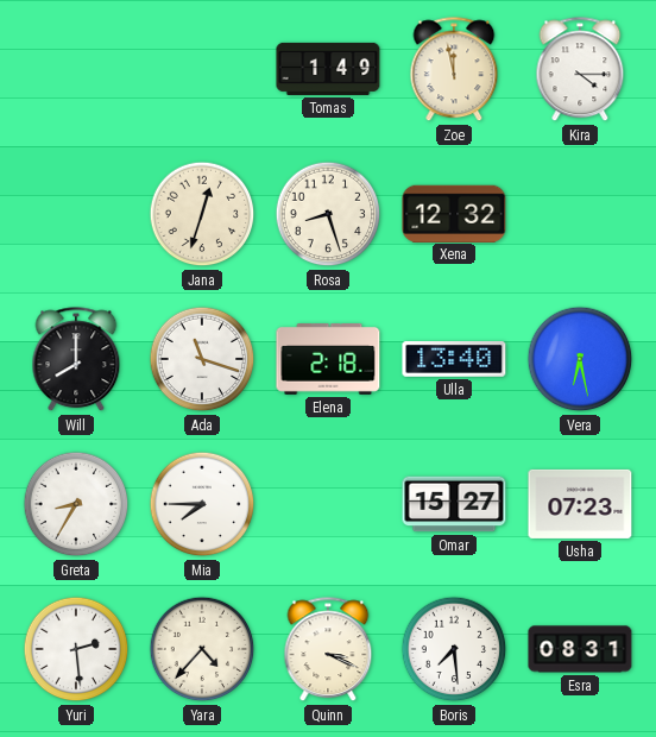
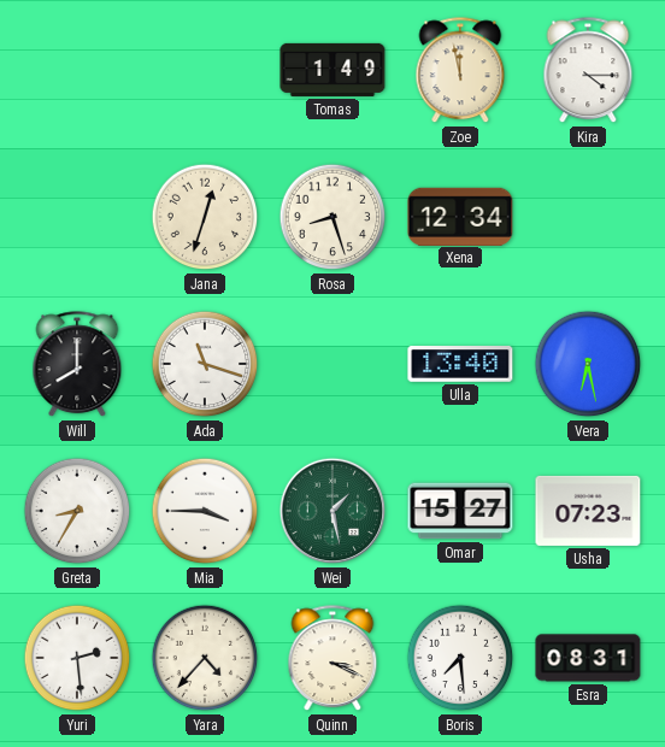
Xena: 12:32 -> 12:34 (460, 216)
Elena: 2:18 -> none (328, 360)
Mia: 7:45 -> 3:45 (205, 511)
Wei: none -> 1:28 (332, 511)
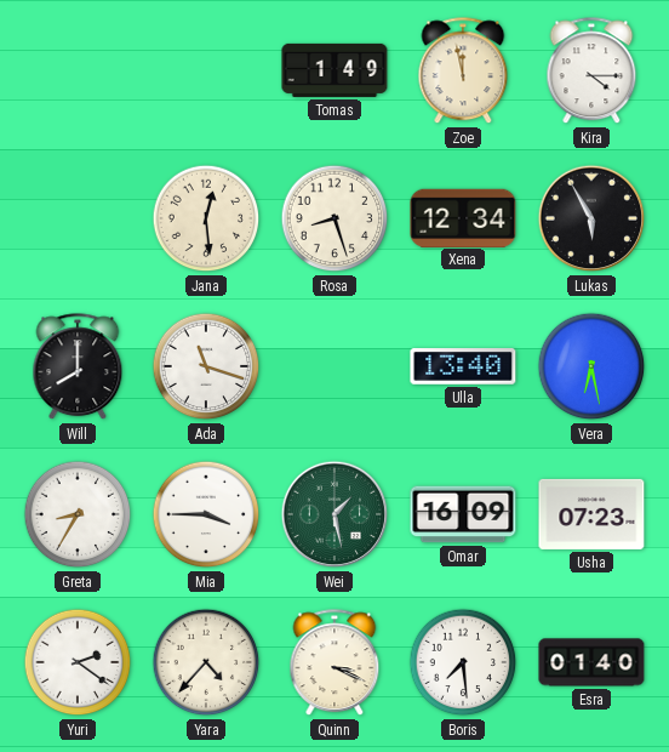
Jana: 12:33 -> 12:29 (206, 218)
Lukas: none -> 5:55 (591, 218)
Omar: 15:27 -> 16:09 (463, 514)
Yuri: 2:29 -> 2:21 (78, 662)
Esra: 08:31 -> 01:40 (591, 662)
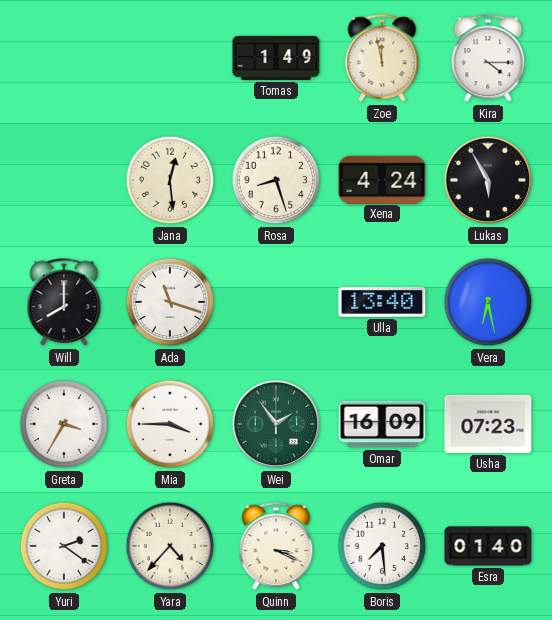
Xena: 12:34 -> 4:24 (382, 179)
Greta: 8:35 -> 3:35 (64, 424)
Wei: 1:28 -> 1:54 (276, 424)
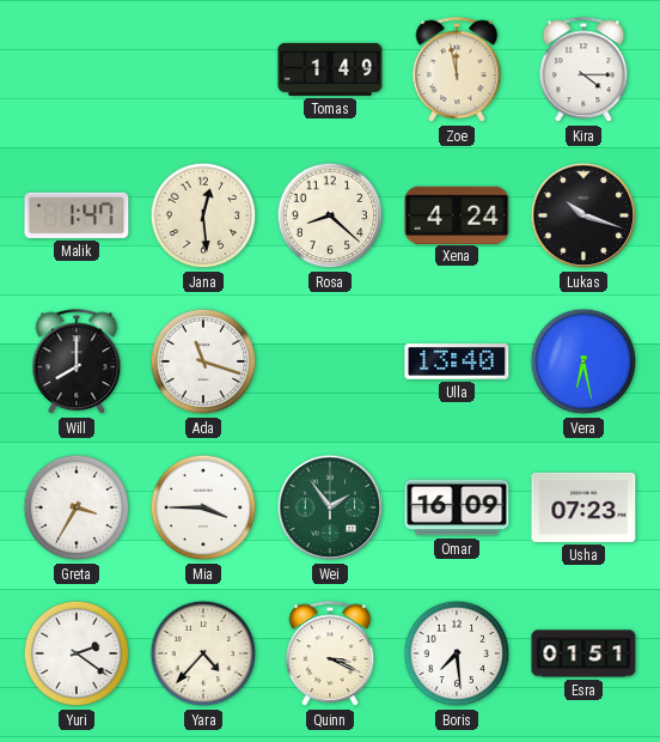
Malik: none -> 1:47 (77, 215)
Rosa: 8:27 -> 8:22 (330, 215)
Lukas: 5:55 -> 10:18 (583, 215)
Esra: 01:40 -> 01:51 (583, 653)
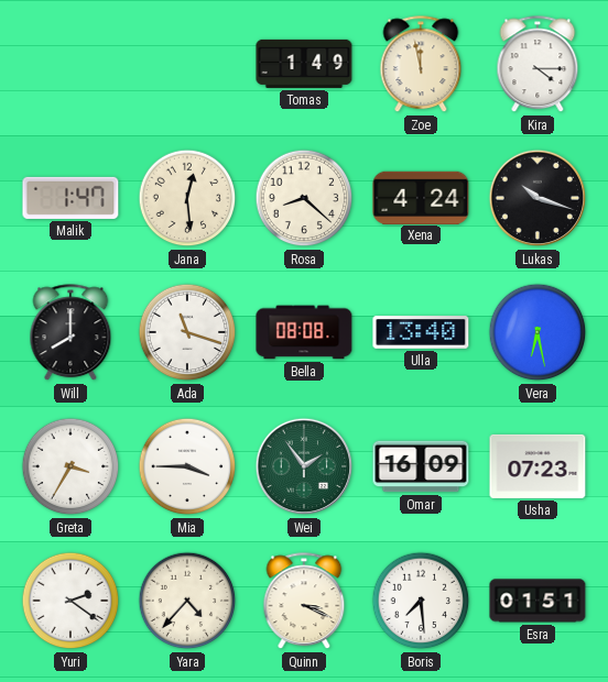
Bella: none -> 08:08 (304, 332)
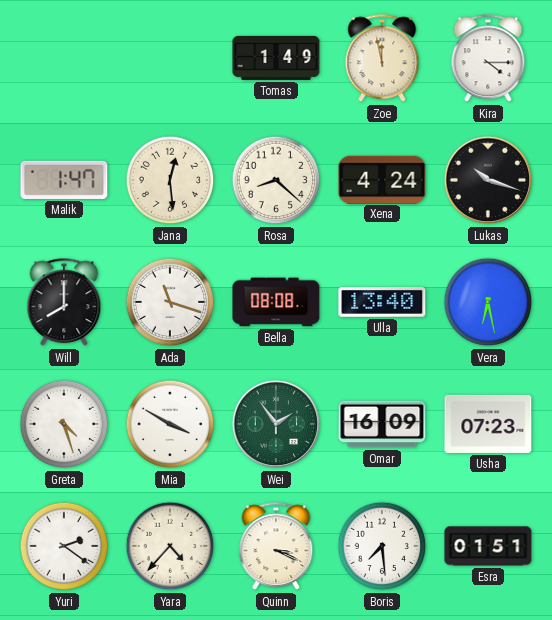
Greta: 3:35 -> 4:27 (64, 424)
Mia: 3:45 -> 3:50 (170, 424)
